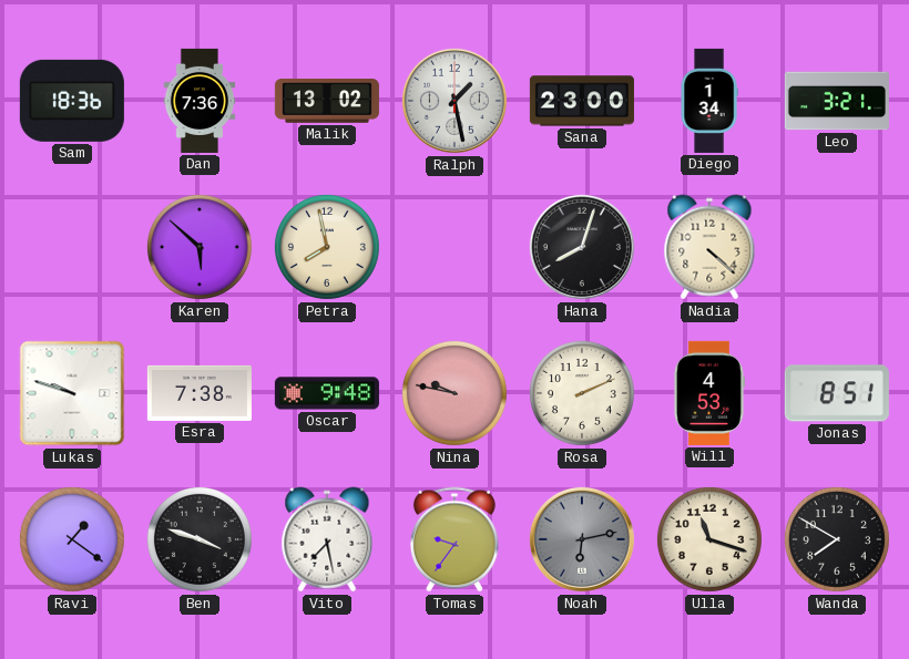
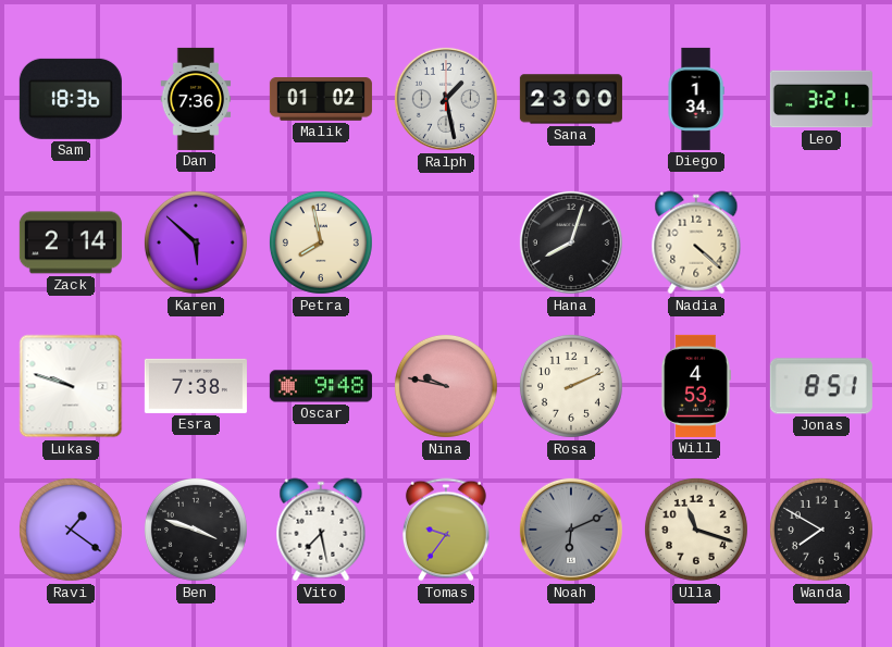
Malik: 13:02 -> 01:02 (321, 100)
Zack: none -> 2:14 (71, 242)
Noah: 6:13 -> 6:11 (571, 530)
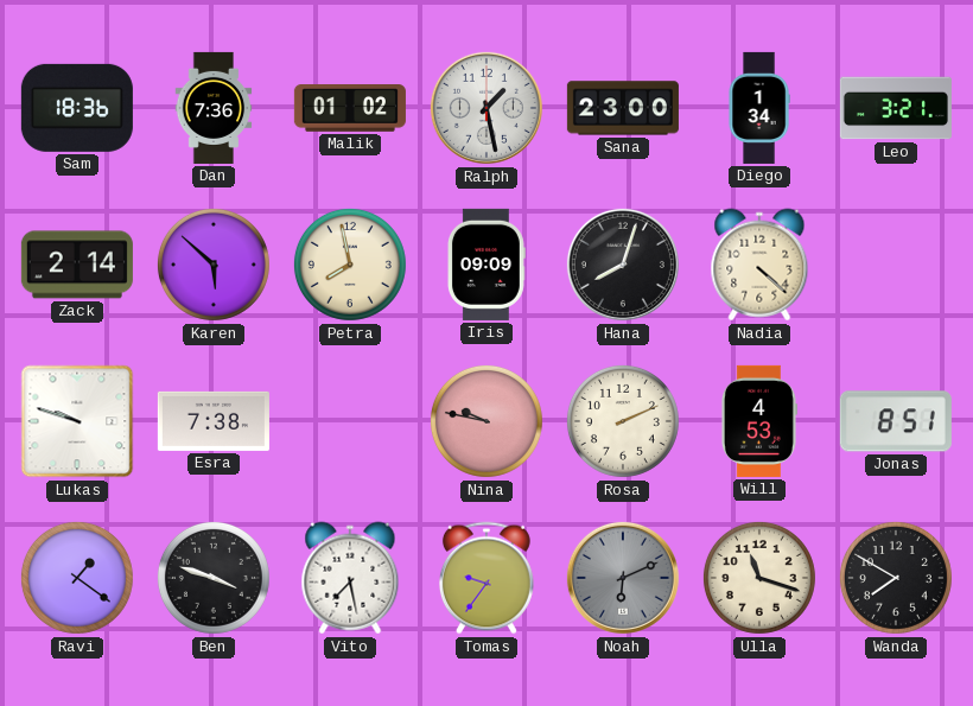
Iris: none -> 09:09 (486, 265)
Oscar: 9:48 -> none (321, 386)
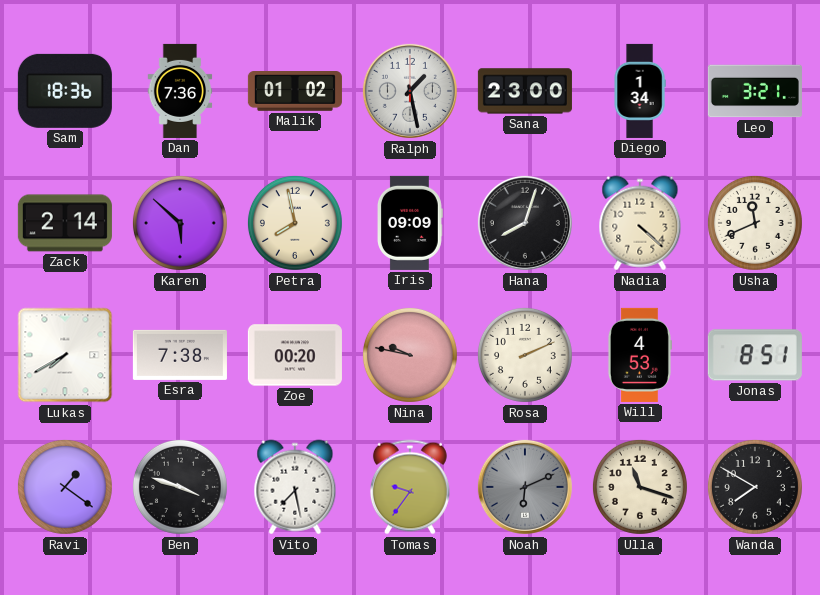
Usha: none -> 11:41 (755, 223)
Lukas: 9:48 -> 7:40 (65, 355)
Zoe: none -> 00:20 (295, 355)
